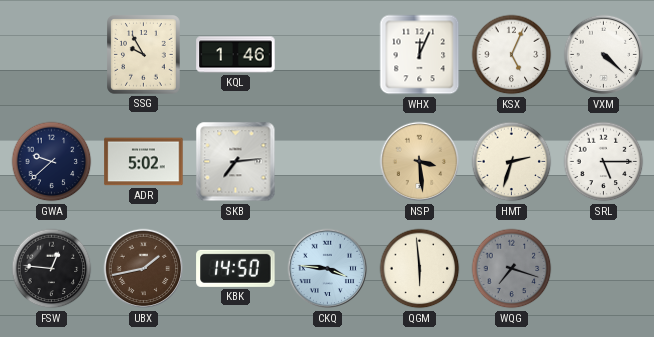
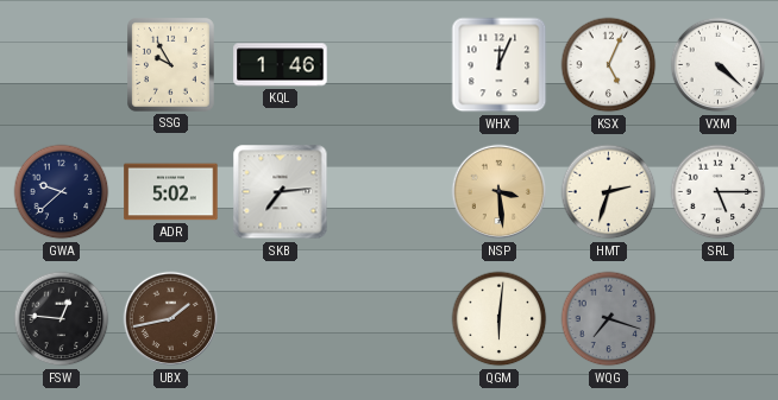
KBK: 14:50 -> none (236, 268)
CKQ: 3:46 -> none (328, 269)
QGM: 5:59 -> 6:01 (500, 319)
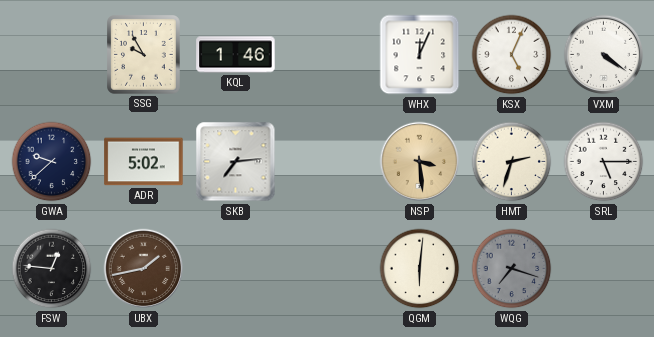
VXM: 4:22 -> 4:21 (604, 55)
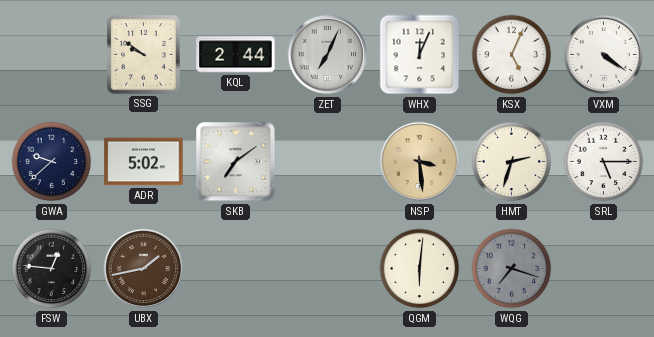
SSG: 9:55 -> 9:51 (144, 55)
KQL: 1:46 -> 2:44 (236, 55)
ZET: none -> 7:04 (328, 55)
SKB: 7:14 -> 7:09 (236, 162)
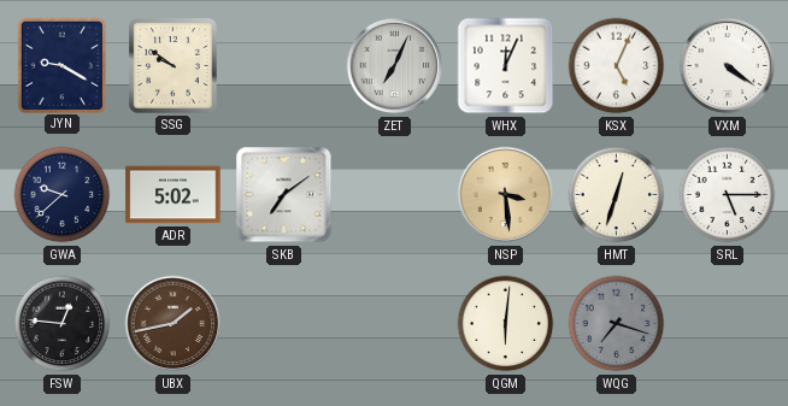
JYN: none -> 9:20 (61, 65)
KQL: 2:44 -> none (236, 55)
HMT: 2:33 -> 12:33 (617, 195)
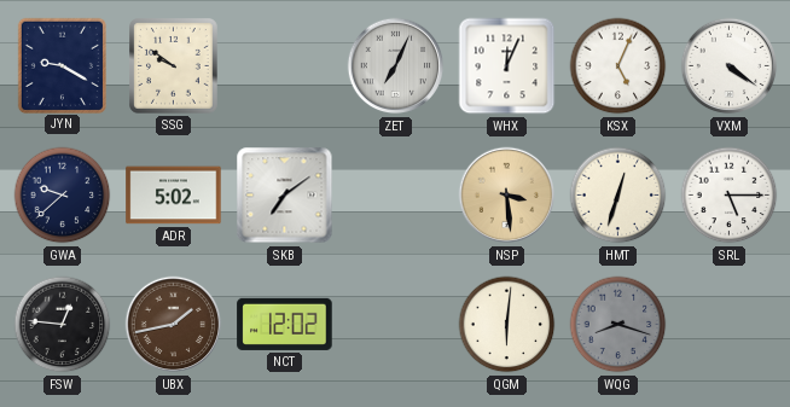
NCT: none -> 12:02 (285, 324)
WQG: 7:18 -> 8:18 (618, 325)
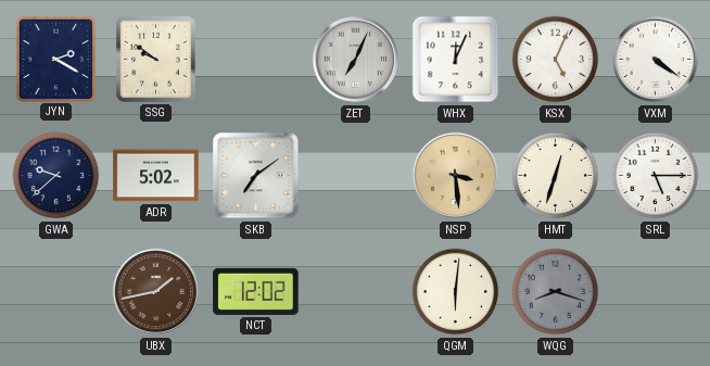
JYN: 9:20 -> 2:20 (55, 59)
FSW: 12:46 -> none (63, 325)
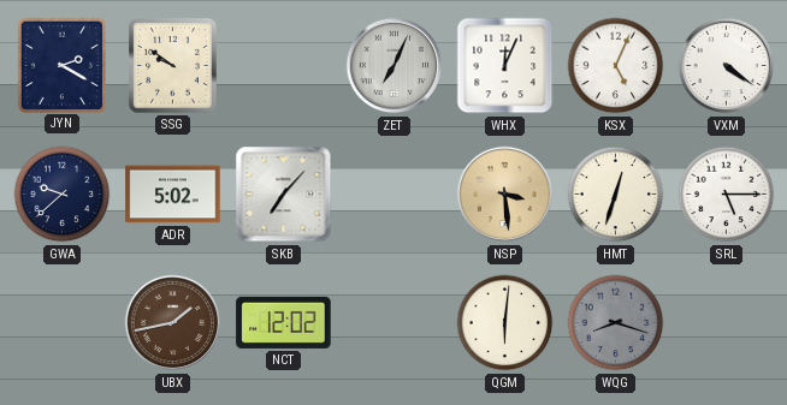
SKB: 7:09 -> 7:07 (284, 195)
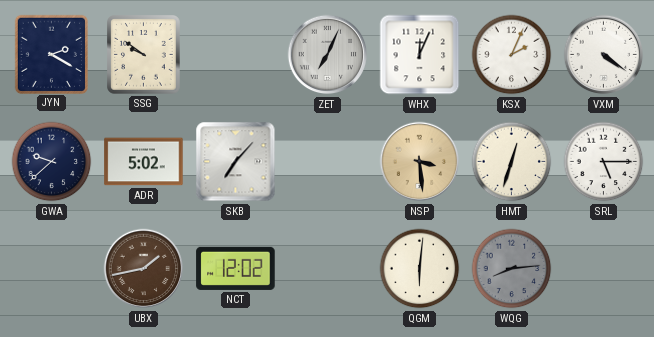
KSX: 5:04 -> 2:04 (512, 55)
WQG: 8:18 -> 8:14 (512, 269)
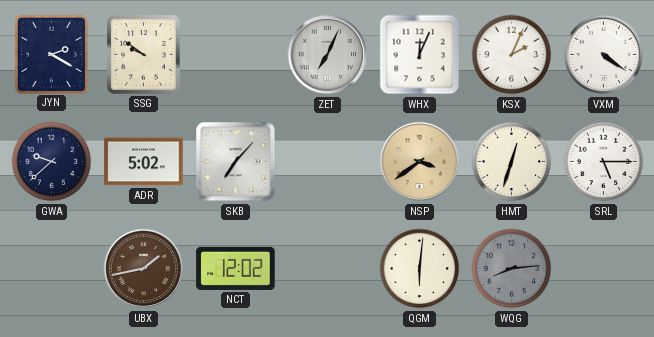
NSP: 3:29 -> 3:39 (420, 162)
